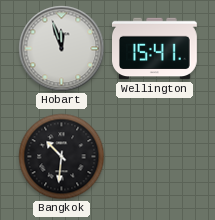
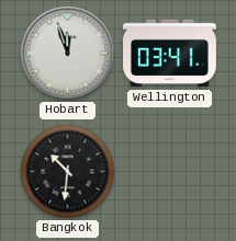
Wellington: 15:41 -> 03:41 (170, 54)
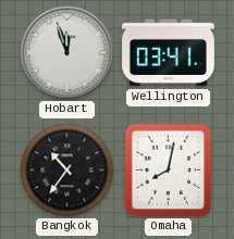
Bangkok: 10:31 -> 10:36 (67, 171)
Omaha: none -> 8:02 (169, 171)
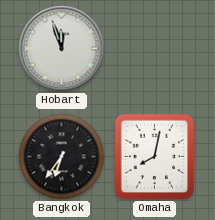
Wellington: 03:41 -> none (169, 53)
Bangkok: 10:36 -> 6:36 (62, 157)
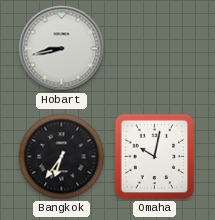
Hobart: 11:57 -> 8:43 (62, 49)
Omaha: 8:02 -> 10:02 (155, 157)
